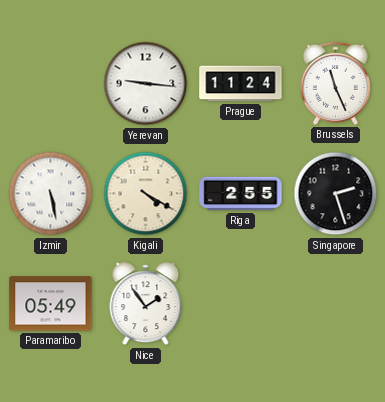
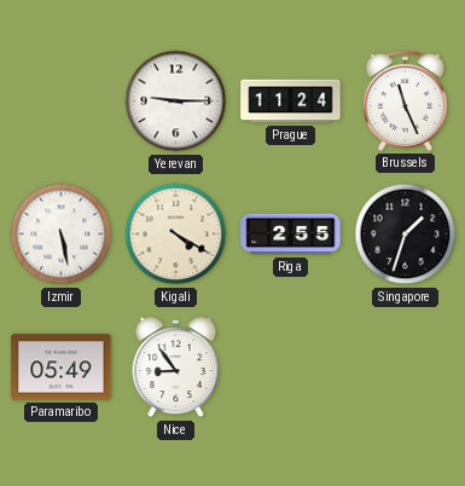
Yerevan: 9:16 -> 9:15 (176, 102)
Singapore: 2:27 -> 1:33 (406, 235)
Nice: 1:54 -> 8:54 (176, 368)
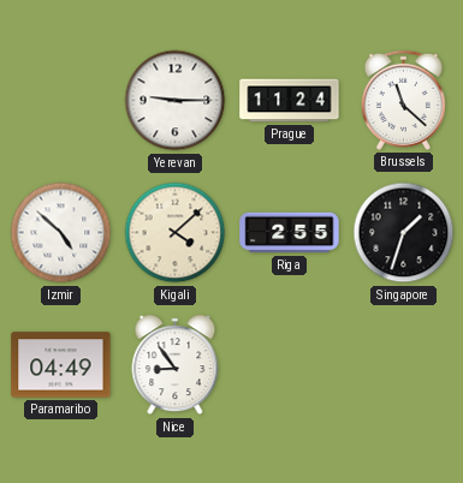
Brussels: 11:26 -> 11:22 (403, 100)
Izmir: 5:28 -> 4:52 (61, 233)
Kigali: 4:20 -> 4:08 (176, 233)
Paramaribo: 05:49 -> 04:49 (61, 365)
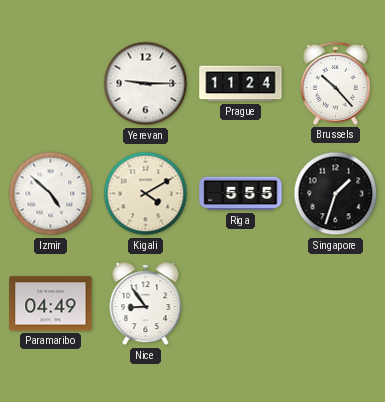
Brussels: 11:22 -> 10:23 (335, 83)
Kigali: 4:08 -> 4:10 (146, 194)
Riga: 2:55 -> 5:55 (241, 194)
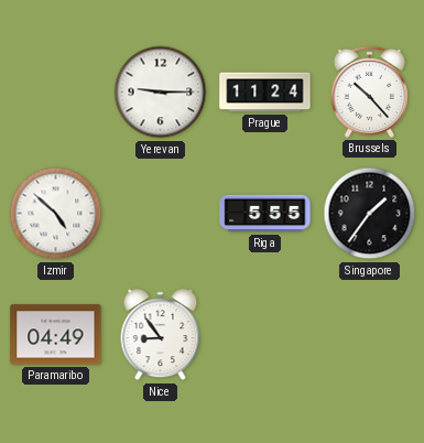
Kigali: 4:10 -> none (146, 194)
Singapore: 1:33 -> 1:36 (370, 214)
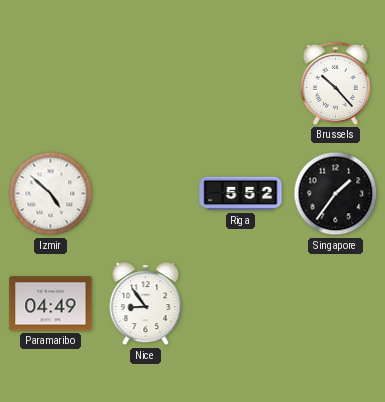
Yerevan: 9:15 -> none (161, 93)
Prague: 11:24 -> none (265, 93)
Riga: 5:55 -> 5:52 (241, 194)
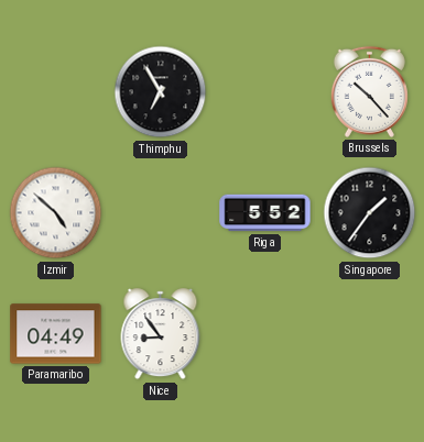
Thimphu: none -> 6:55 (161, 92)
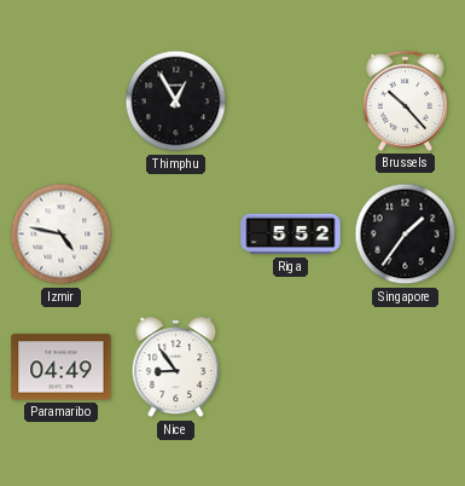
Thimphu: 6:55 -> 12:55 (176, 102)
Izmir: 4:52 -> 4:47 (62, 235)
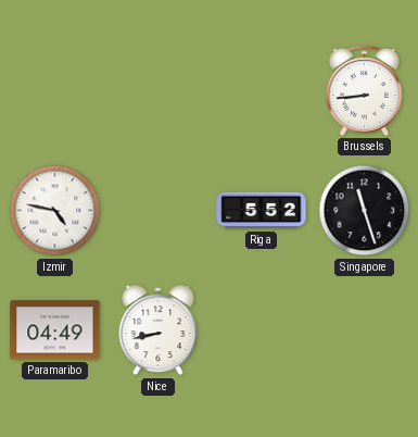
Thimphu: 12:55 -> none (176, 102)
Brussels: 10:23 -> 8:44 (364, 90)
Singapore: 1:36 -> 11:27 (365, 211)
Nice: 8:54 -> 8:43 (159, 330)
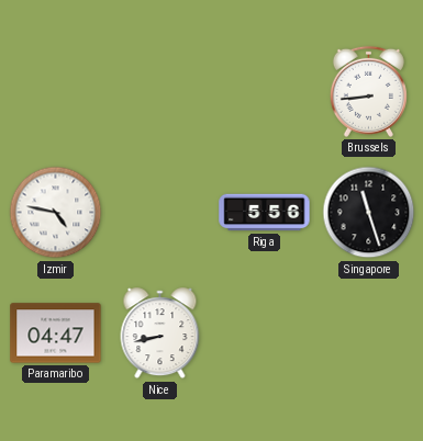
Riga: 5:52 -> 5:56 (265, 213)
Paramaribo: 04:49 -> 04:47 (56, 333)
